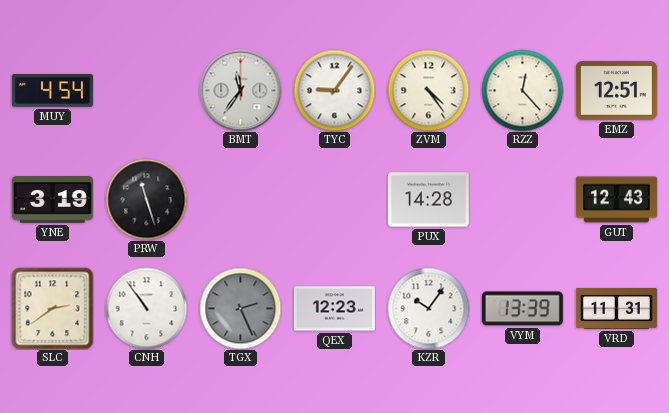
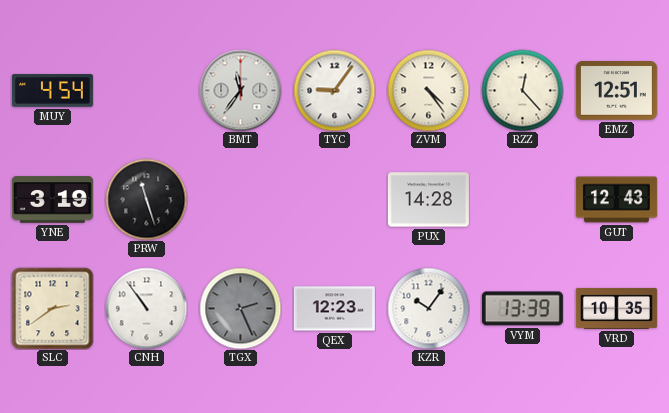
VRD: 11:31 -> 10:35 (616, 308)
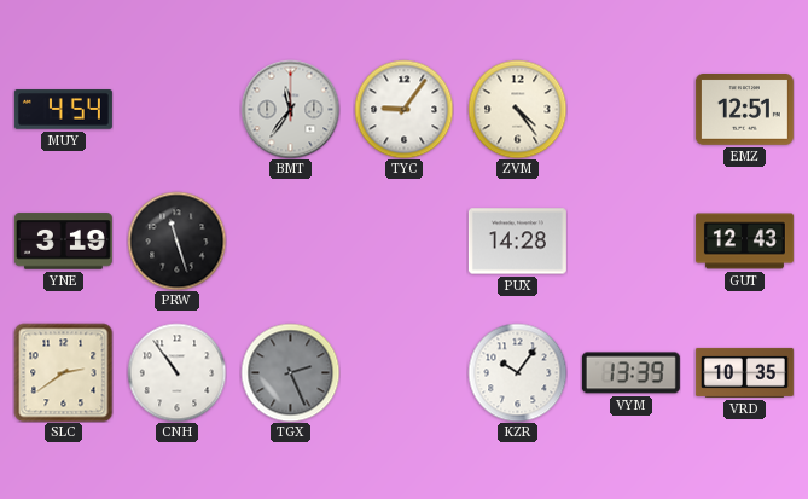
RZZ: 12:23 -> none (522, 90)
QEX: 12:23 -> none (334, 309)
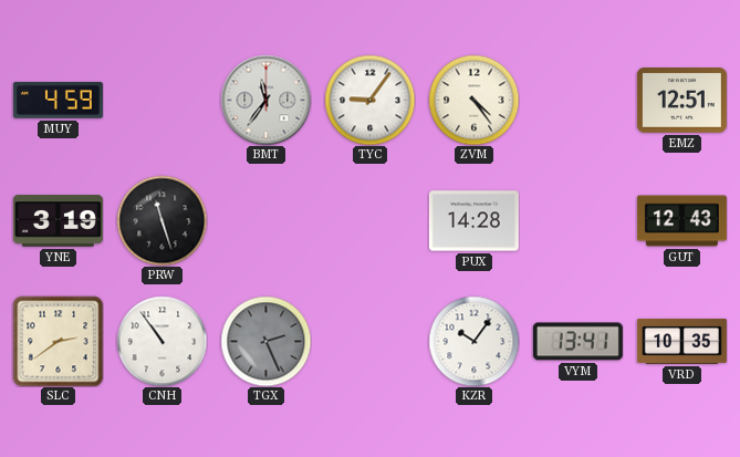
MUY: 4:54 -> 4:59 (58, 101)
VYM: 13:39 -> 13:41 (577, 342)
